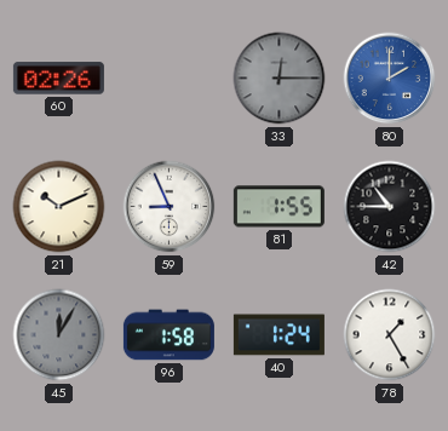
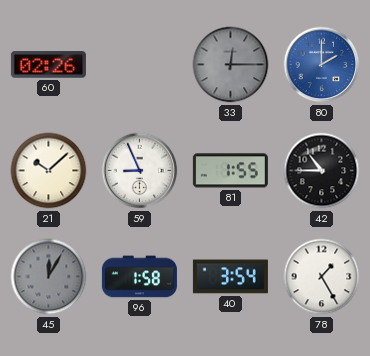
21: 10:11 -> 10:08 (49, 171)
40: 1:24 -> 3:54 (230, 277)
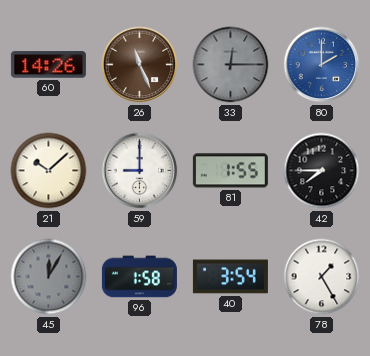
60: 02:26 -> 14:26 (48, 65)
26: none -> 11:26 (140, 65)
59: 8:56 -> 9:00 (140, 171)
42: 10:45 -> 7:45 (322, 171)
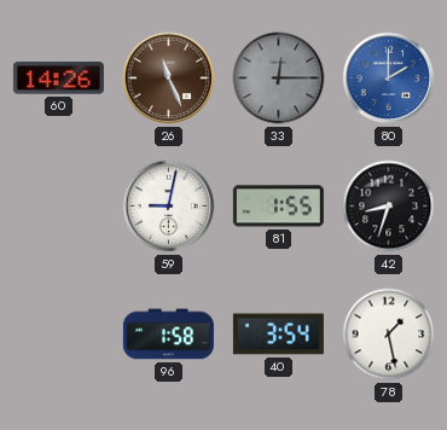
21: 10:08 -> none (49, 171)
59: 9:00 -> 9:02 (169, 207)
42: 7:45 -> 8:33 (389, 207)
45: 12:05 -> none (49, 277)
78: 1:25 -> 1:28 (389, 335)
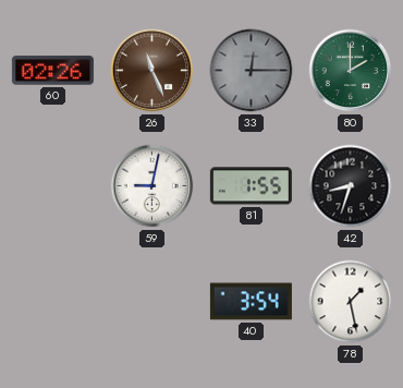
60: 14:26 -> 02:26 (52, 71)
80 dial: blue -> green (351, 71)
96: 1:58 -> none (168, 335)
